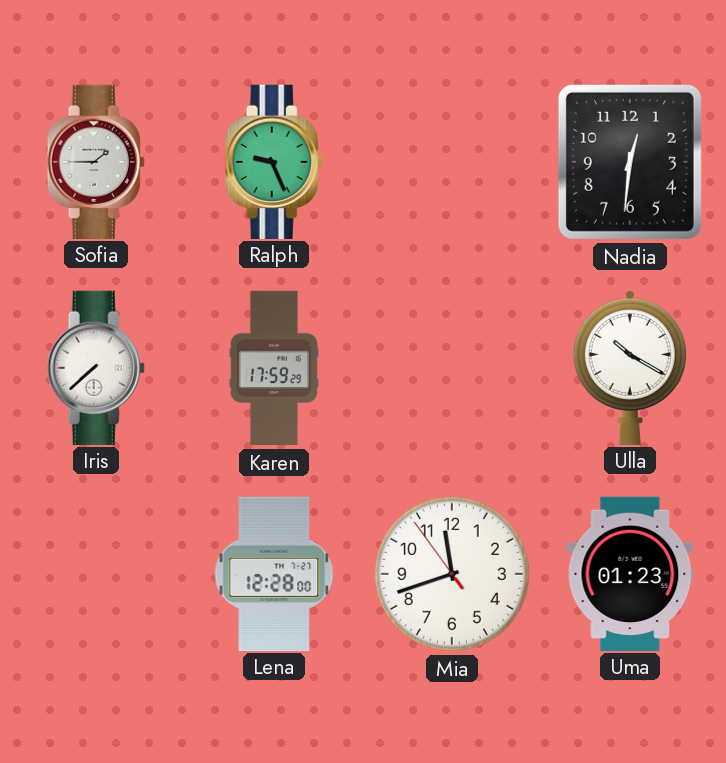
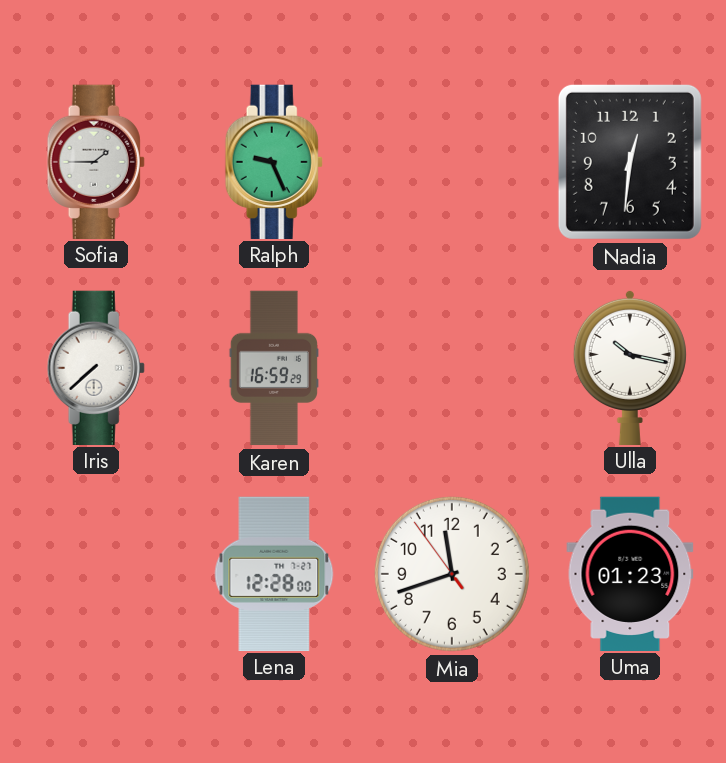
Karen: 17:59 -> 16:59 (274, 368)
Ulla: 10:20 -> 10:17 (630, 367)
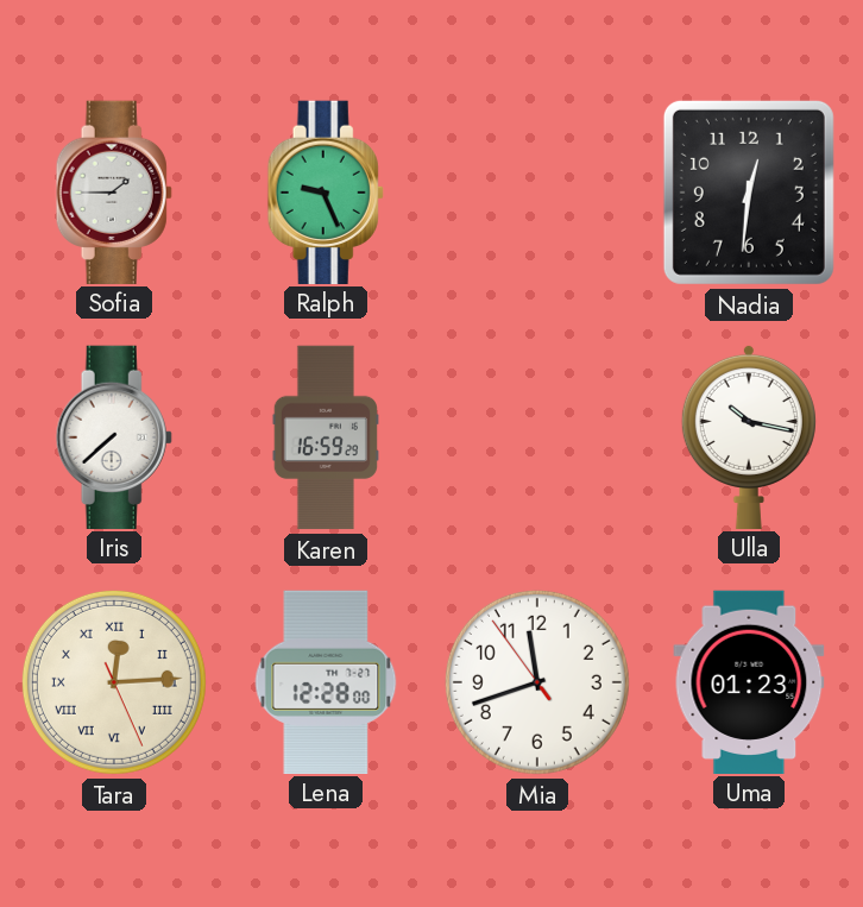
Tara: none -> 12:14 (114, 682)
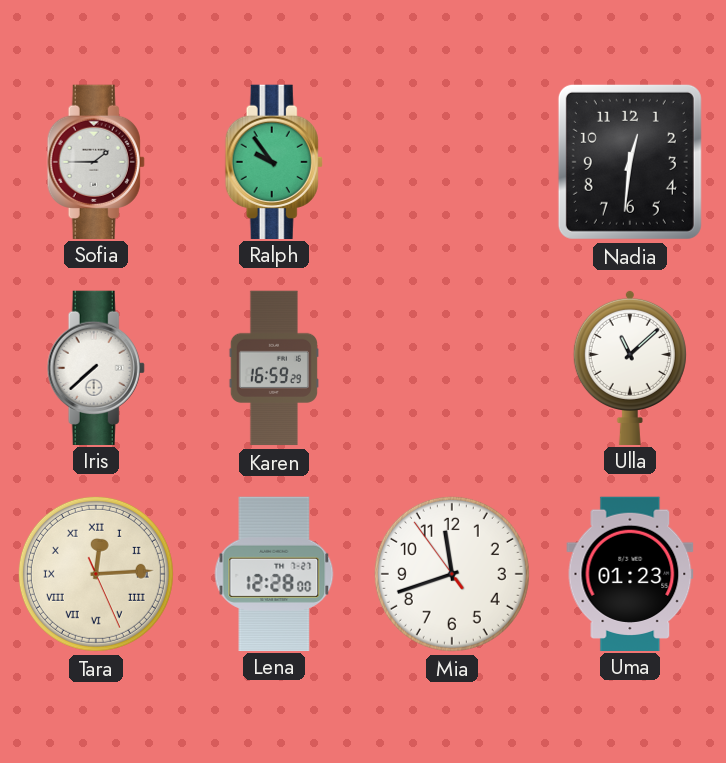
Ralph: 9:26 -> 9:54 (274, 161)
Ulla: 10:17 -> 11:08 (630, 367)
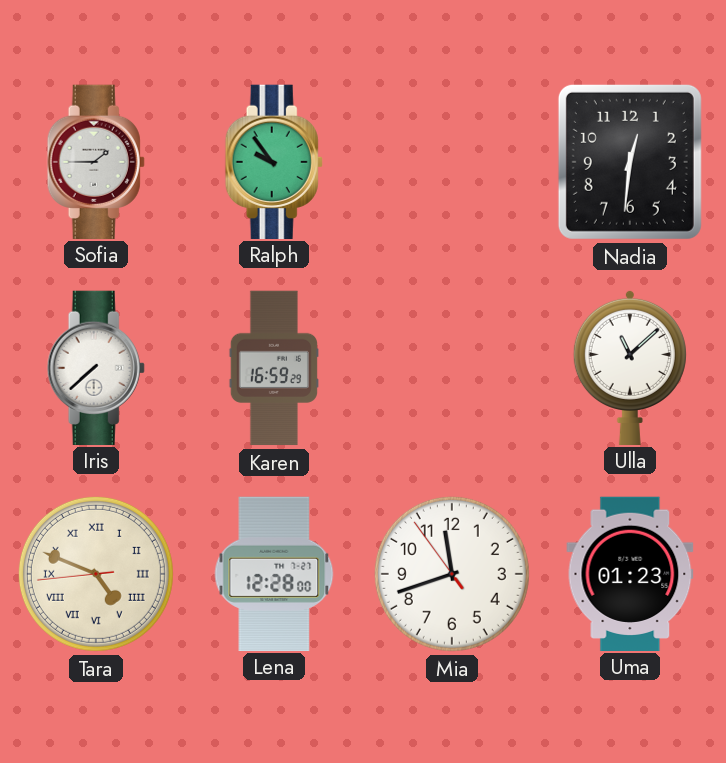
Tara: 12:14 -> 4:48 (96, 574)
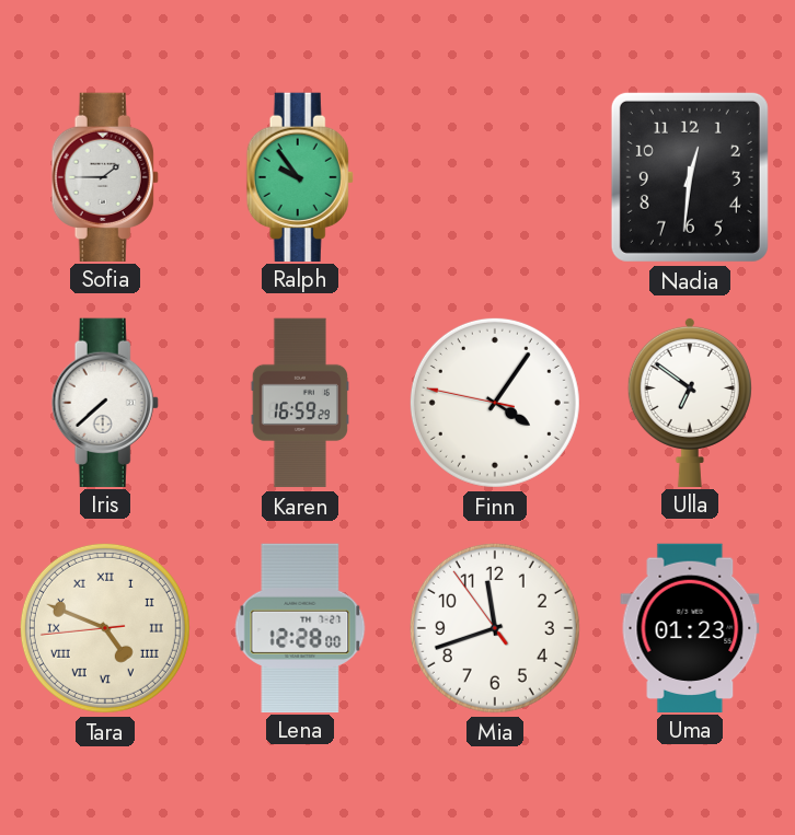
Finn: none -> 4:05 (495, 403)
Ulla: 11:08 -> 6:51 (690, 402)
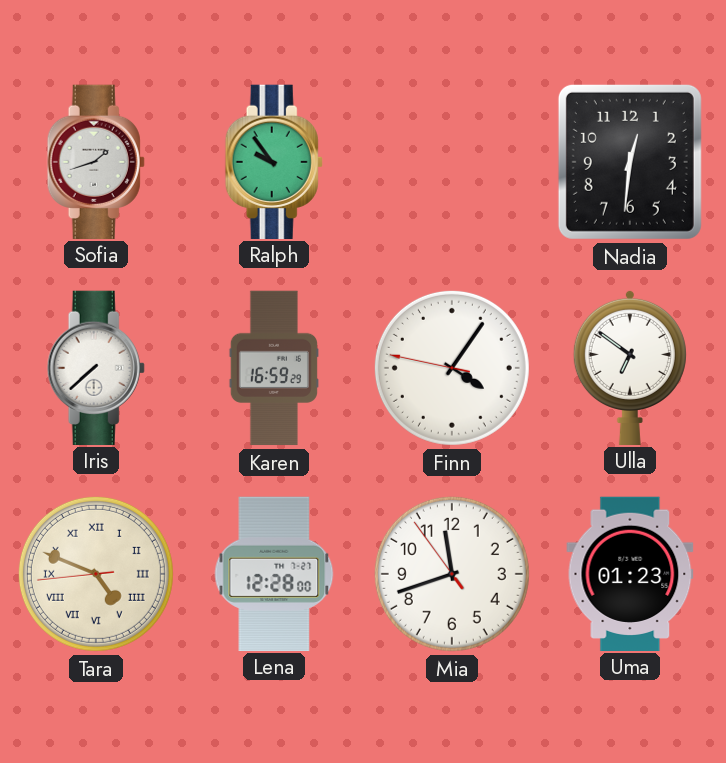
Sofia: 1:45 -> 1:42 (96, 161)
